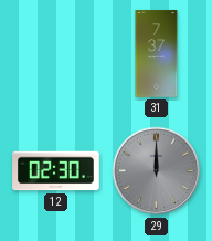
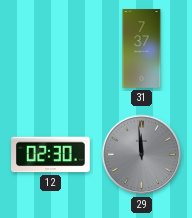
29: 12:00 -> 11:59 (142, 155)
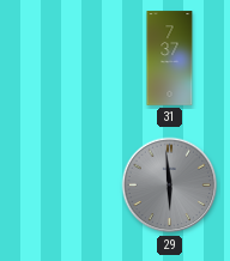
12: 02:30 -> none (51, 155)
29: 11:59 -> 5:59 (170, 186)
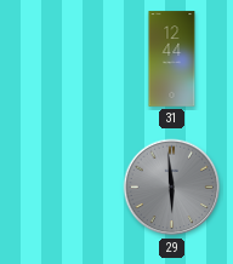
31: 7:37 -> 12:44 (172, 59)
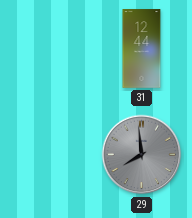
29: 5:59 -> 7:59 (142, 155)
